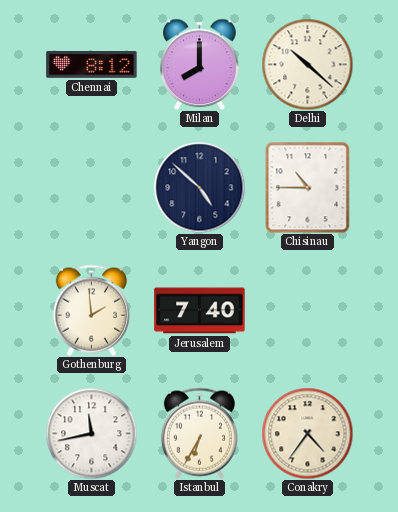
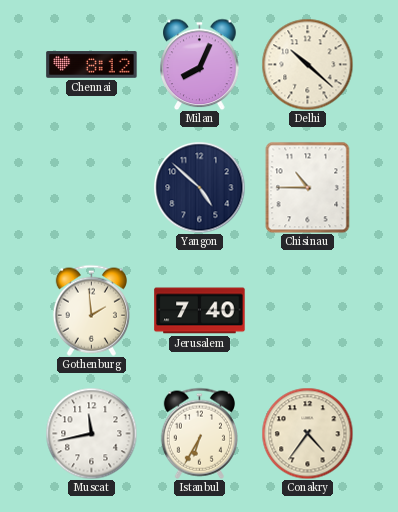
Milan: 8:00 -> 8:04 (200, 64)
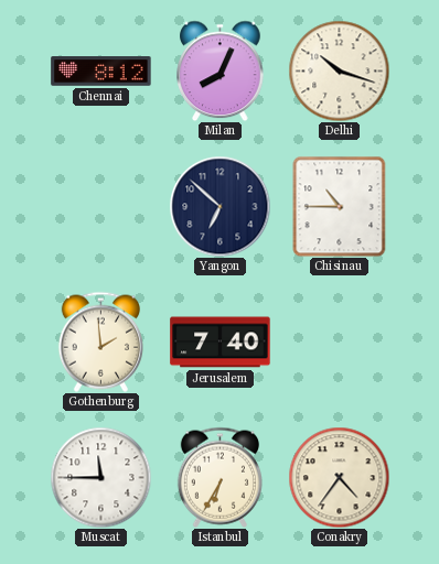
Delhi: 10:22 -> 10:18 (339, 70)
Yangon: 4:52 -> 6:52 (219, 206)
Muscat: 11:43 -> 11:45 (100, 477)
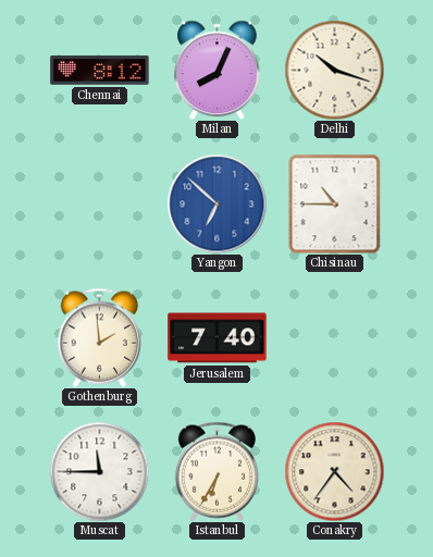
Yangon dial: navy -> blue (216, 203)
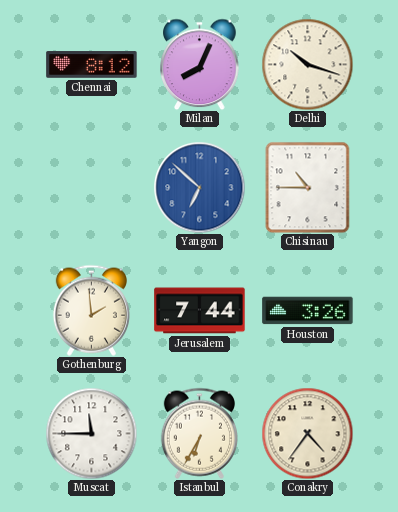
Jerusalem: 7:40 -> 7:44 (200, 311)
Houston: none -> 3:26 (308, 311)
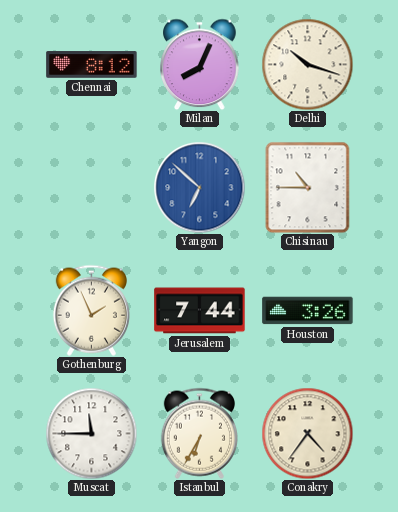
Gothenburg: 1:59 -> 1:56 (91, 310)
